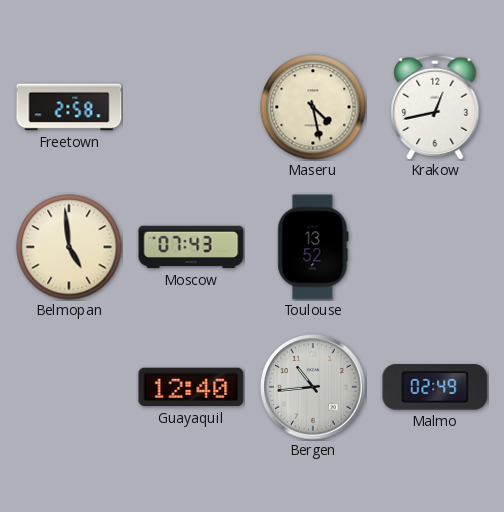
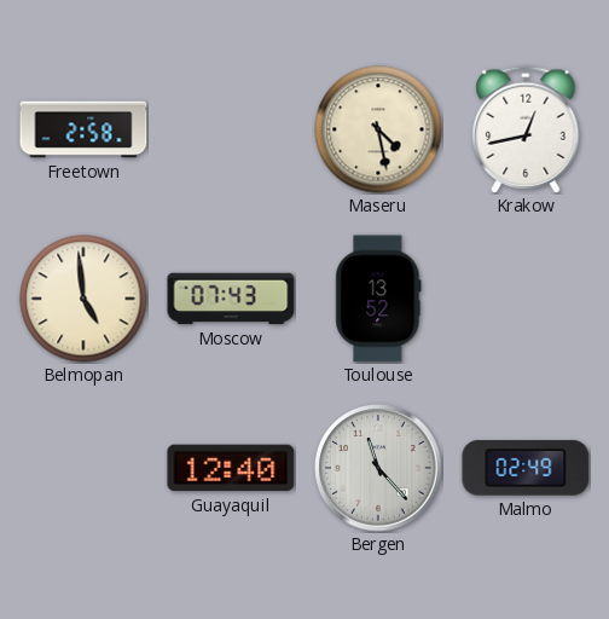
Bergen: 10:44 -> 11:23 (378, 468)
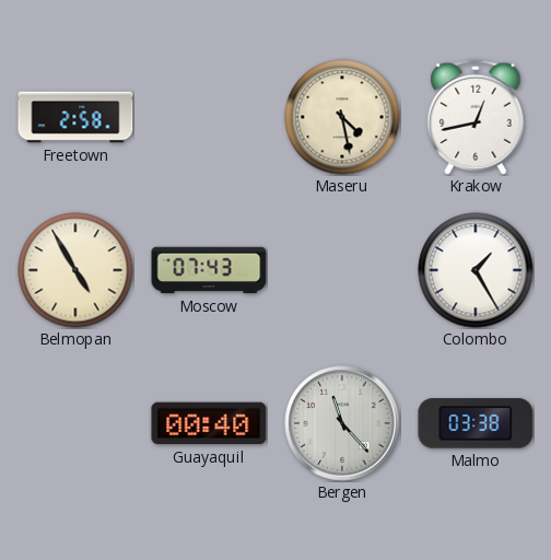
Belmopan: 4:59 -> 4:55 (75, 270)
Toulouse: 13:52 -> none (378, 299)
Colombo: none -> 1:25 (476, 270)
Guayaquil: 12:40 -> 00:40 (209, 423)
Malmo: 02:49 -> 03:38 (476, 423)
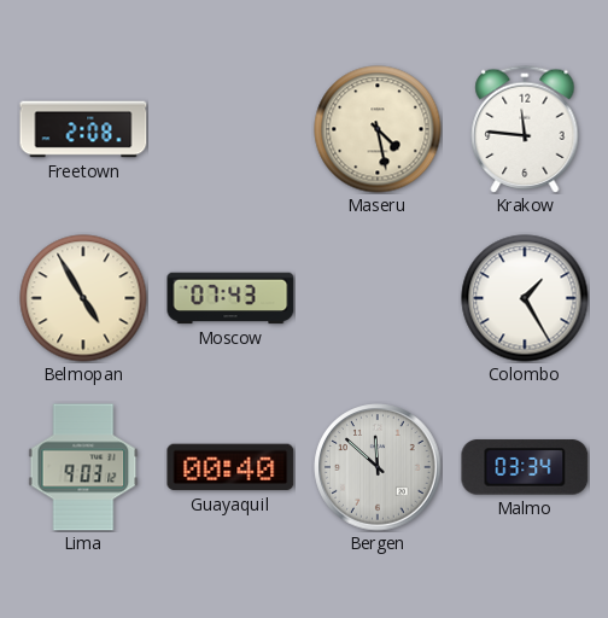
Freetown: 2:58 -> 2:08 (83, 129)
Krakow: 12:43 -> 11:46 (525, 129)
Lima: none -> 9:03 (83, 467)
Bergen: 11:23 -> 11:52 (378, 467)
Malmo: 03:38 -> 03:34 (525, 467)
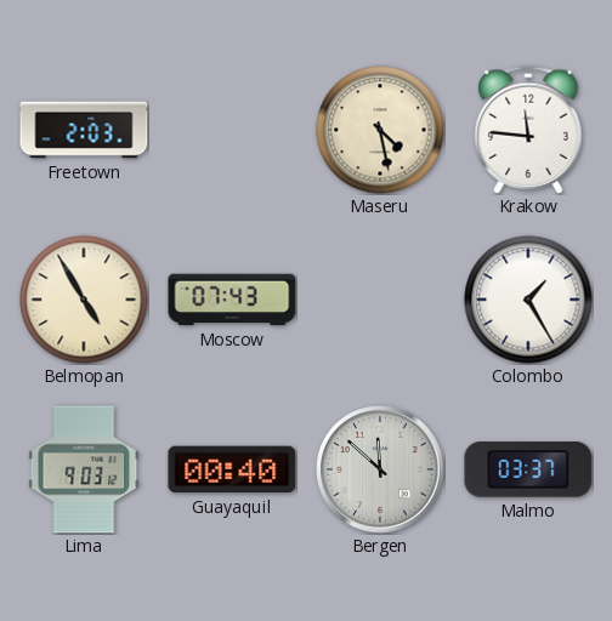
Freetown: 2:08 -> 2:03 (84, 130)
Malmo: 03:34 -> 03:37 (528, 469)
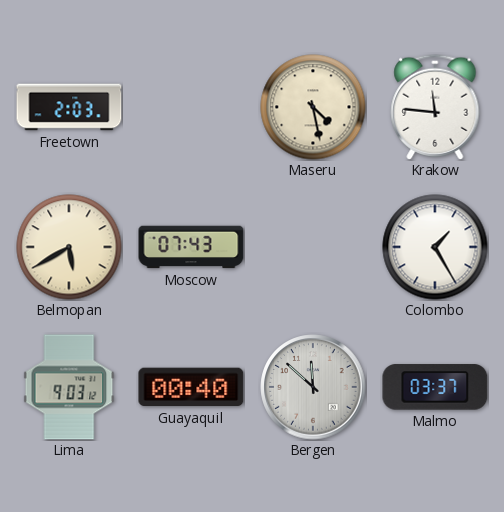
Belmopan: 4:55 -> 5:40 (69, 247)
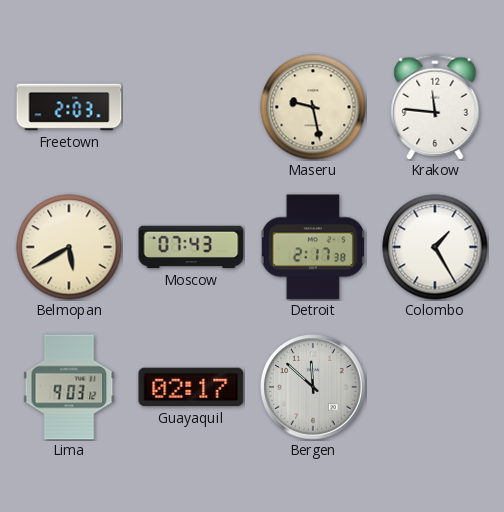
Maseru: 4:28 -> 9:28 (313, 107)
Detroit: none -> 2:17 (312, 247)
Guayaquil: 00:40 -> 02:17 (191, 387)
Malmo: 03:37 -> none (435, 387)
